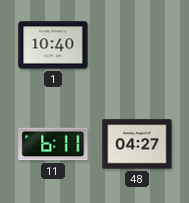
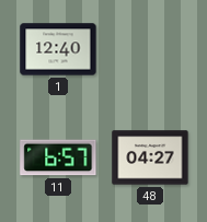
1: 10:40 -> 12:40 (58, 49)
11: 6:11 -> 6:57 (58, 157)
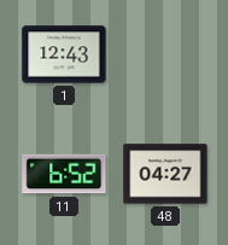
1: 12:40 -> 12:43 (64, 54)
11: 6:57 -> 6:52 (64, 174)
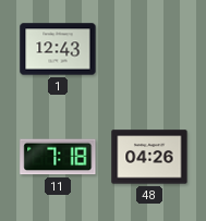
11: 6:52 -> 7:18 (58, 157)
48: 04:27 -> 04:26 (149, 157)
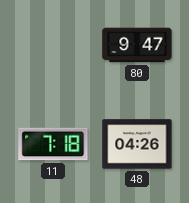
1: 12:43 -> none (58, 49)
80: none -> 9:47 (137, 45)
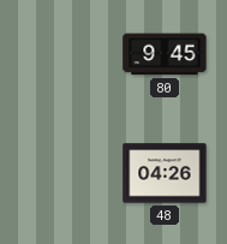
80: 9:47 -> 9:45 (165, 54)
11: 7:18 -> none (53, 144)
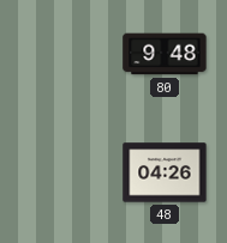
80: 9:45 -> 9:48 (165, 54)
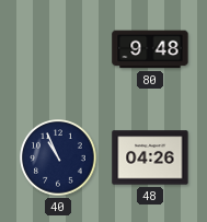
40: none -> 10:56 (58, 157)
